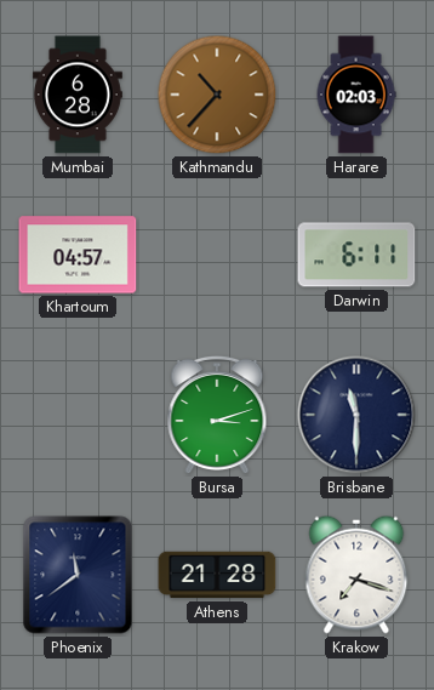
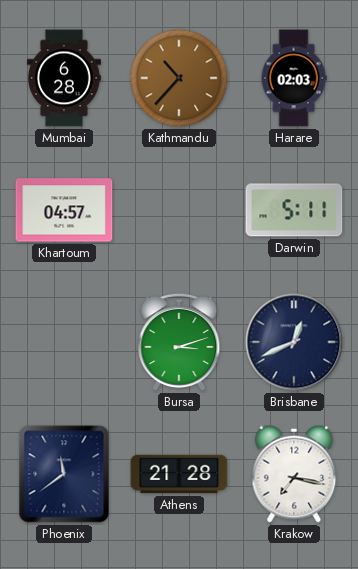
Darwin: 6:11 -> 5:11 (294, 210)
Brisbane: 11:30 -> 12:41 (294, 342)
Krakow: 7:18 -> 7:17 (294, 474)
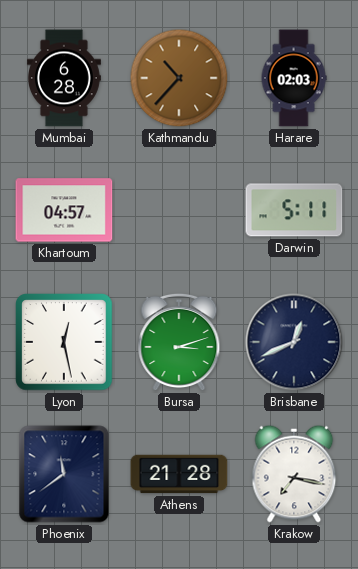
Lyon: none -> 12:28 (64, 342)
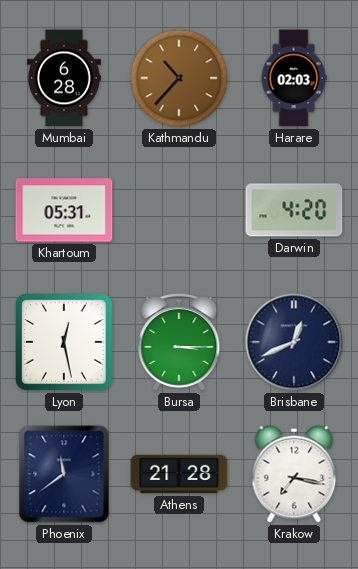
Khartoum: 04:57 -> 05:31 (64, 210)
Darwin: 5:11 -> 4:20 (294, 210)
Bursa: 3:12 -> 3:15 (179, 342)
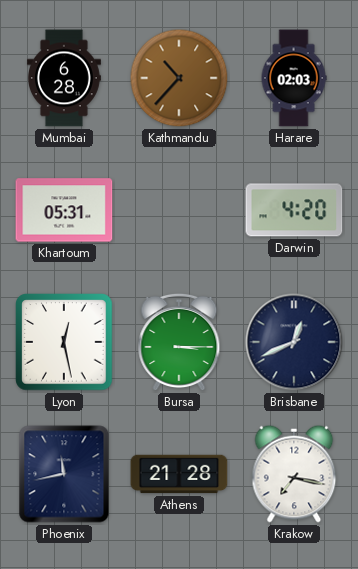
Phoenix: 11:39 -> 11:43 (64, 474)
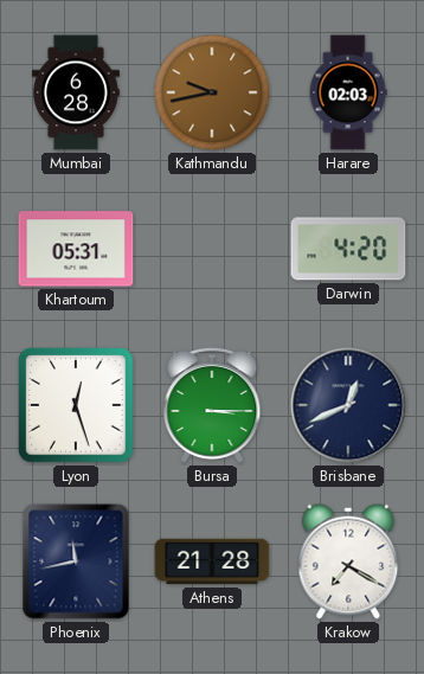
Kathmandu: 10:37 -> 9:43 (212, 92)
Lyon: 12:28 -> 12:27 (76, 405)
Krakow: 7:17 -> 7:20 (348, 561)
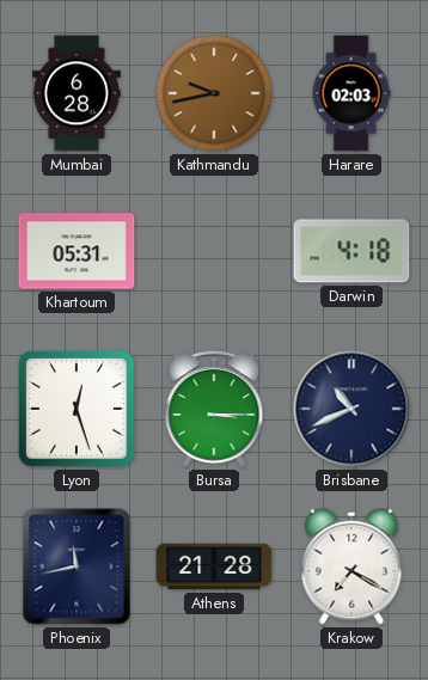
Darwin: 4:20 -> 4:18 (351, 251)
Brisbane: 12:41 -> 10:41 (351, 409)
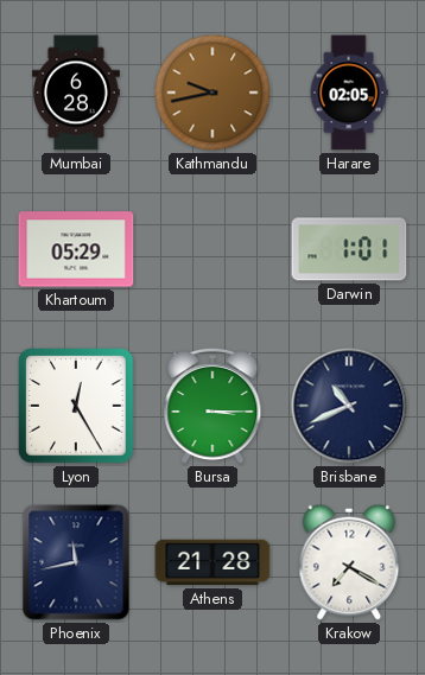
Harare: 02:03 -> 02:05 (349, 93)
Khartoum: 05:31 -> 05:29 (76, 249)
Darwin: 4:18 -> 1:01 (349, 249)
Lyon: 12:27 -> 12:25 (76, 406)
